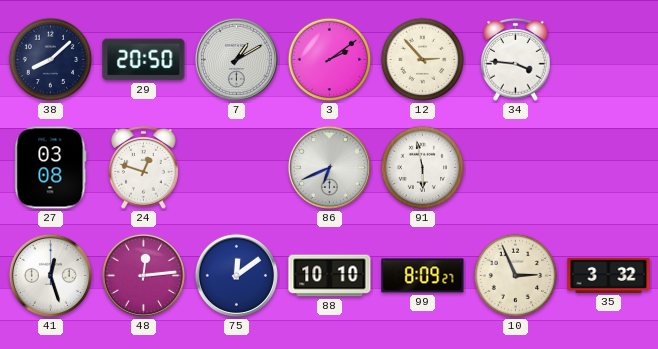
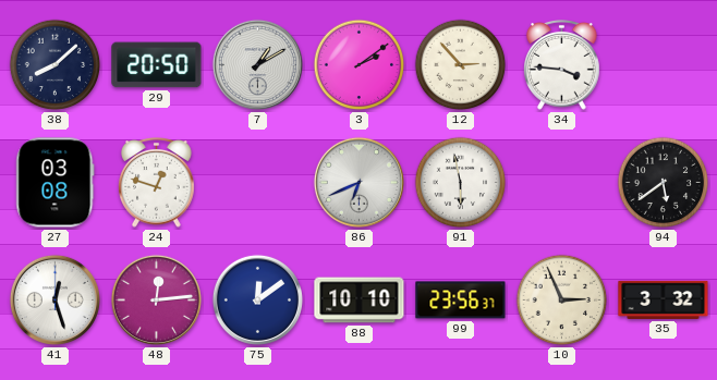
94: none -> 5:39 (664, 183)
99: 8:09 -> 23:56 (461, 301)
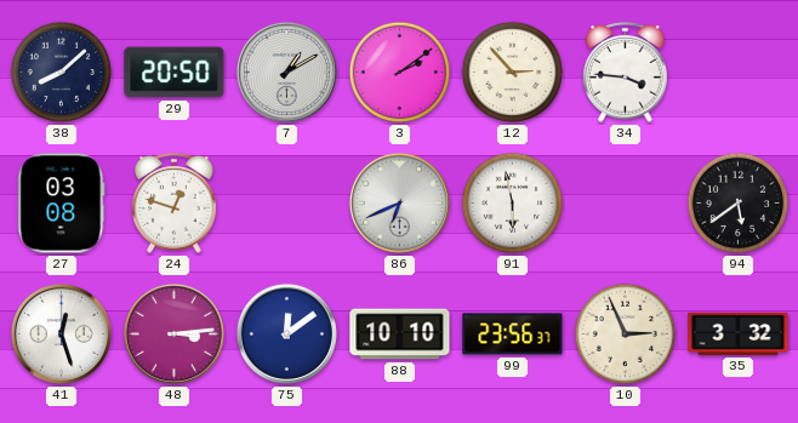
48: 12:14 -> 3:14 (173, 333)
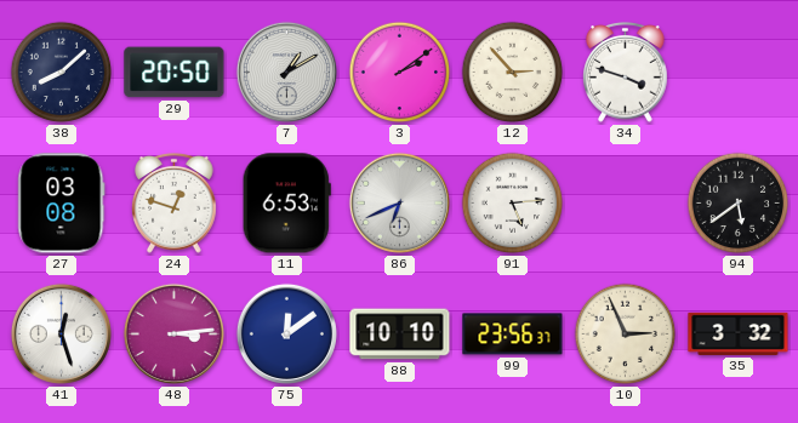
34: 3:46 -> 3:48 (626, 73)
11: none -> 6:53 (286, 204)
91: 5:58 -> 5:14 (513, 204)
